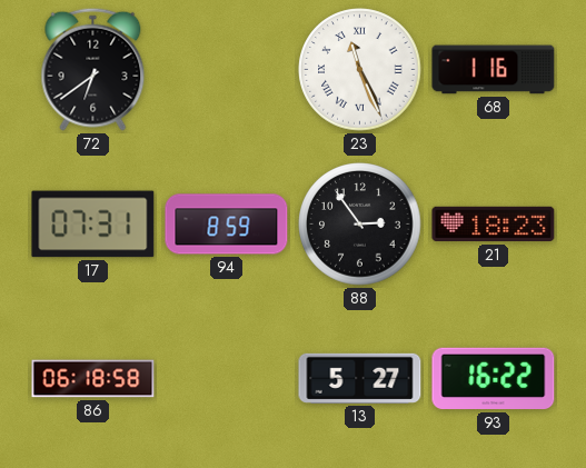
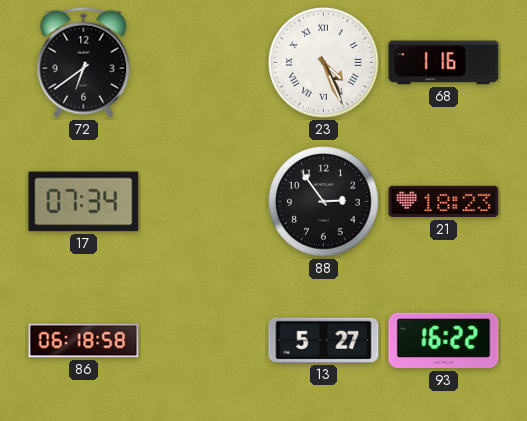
23: 11:26 -> 4:26 (324, 63)
17: 07:31 -> 07:34 (84, 202)
94: 8:59 -> none (227, 225)
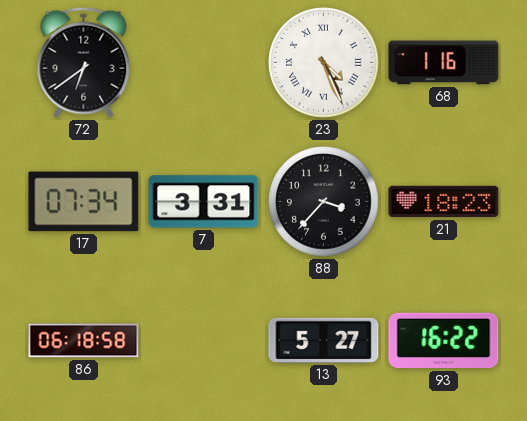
7: none -> 3:31 (204, 202)
88: 2:54 -> 3:37 (324, 202)
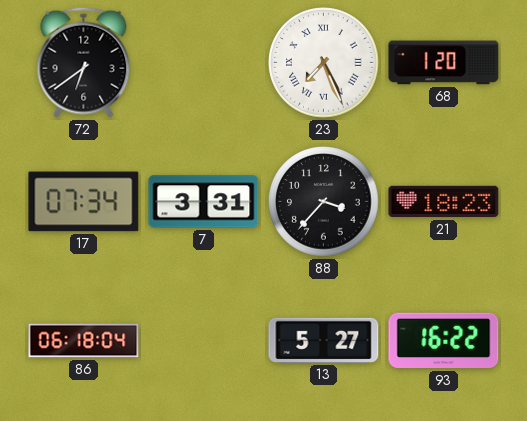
23: 4:26 -> 7:26 (324, 63)
68: 1:16 -> 1:20 (444, 63)
86: 06:18:58 -> 06:18:04 (84, 341)
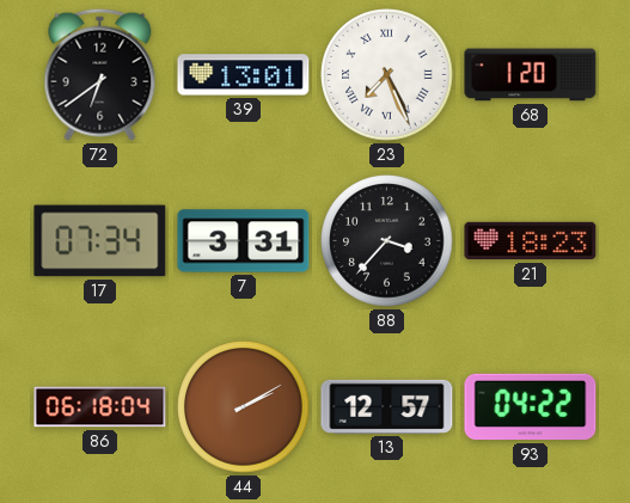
39: none -> 13:01 (244, 75)
44: none -> 2:10 (244, 407)
13: 5:27 -> 12:57 (387, 406)
93: 16:22 -> 04:22 (531, 407)
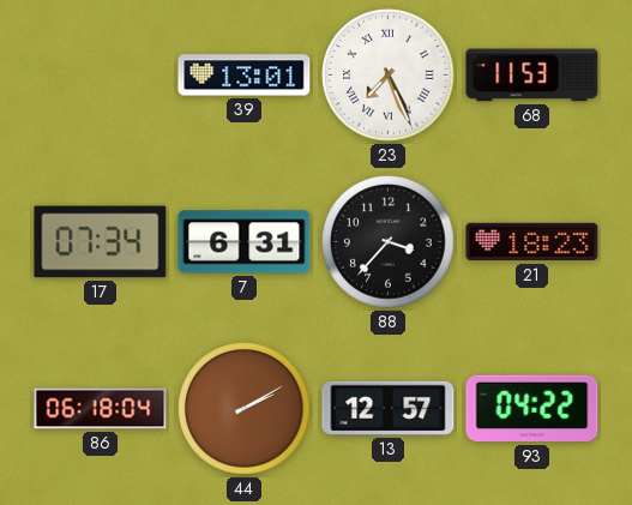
72: 6:39 -> none (100, 74)
68: 1:20 -> 11:53 (532, 76)
7: 3:31 -> 6:31 (245, 242)
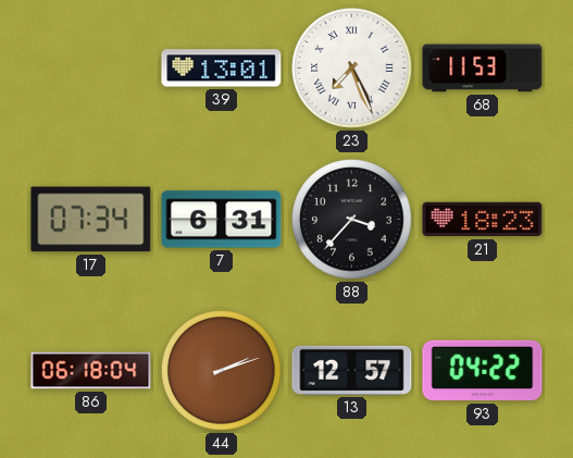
44: 2:10 -> 2:12 (222, 371)
